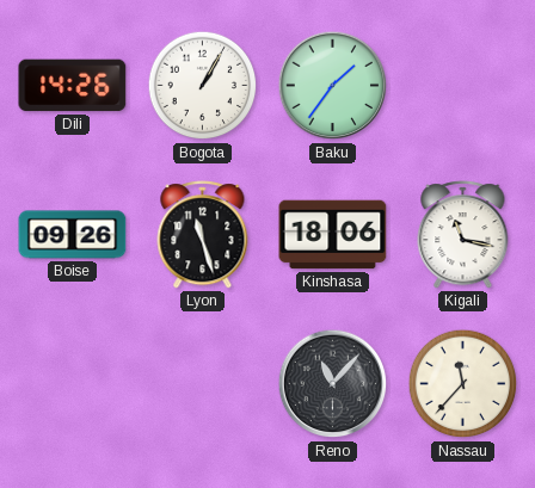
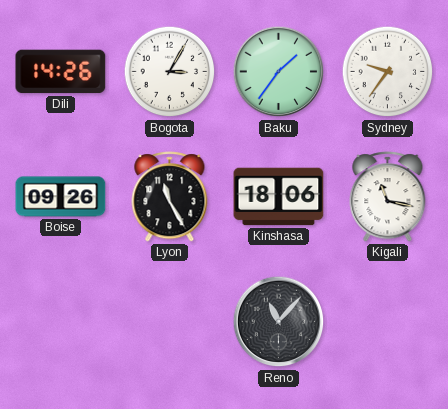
Bogota: 1:05 -> 3:05 (170, 72)
Sydney: none -> 9:36 (388, 72)
Lyon: 11:27 -> 11:25 (170, 197)
Nassau: 11:37 -> none (463, 384)
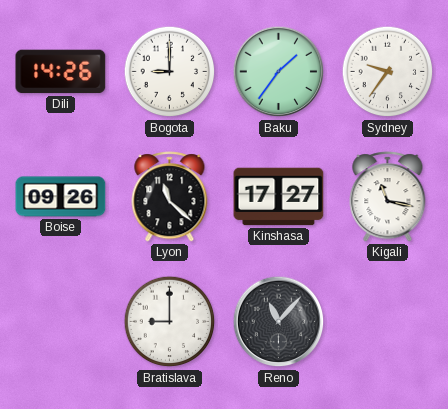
Bogota: 3:05 -> 9:00 (170, 72)
Lyon: 11:25 -> 11:22 (170, 197)
Kinshasa: 18:06 -> 17:27 (279, 197)
Bratislava: none -> 9:00 (170, 322)
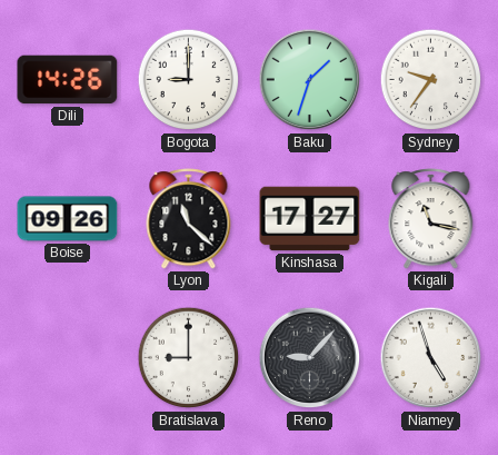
Baku: 1:36 -> 1:33 (310, 80)
Reno: 11:07 -> 9:07 (310, 358)
Niamey: none -> 4:57 (431, 358)
